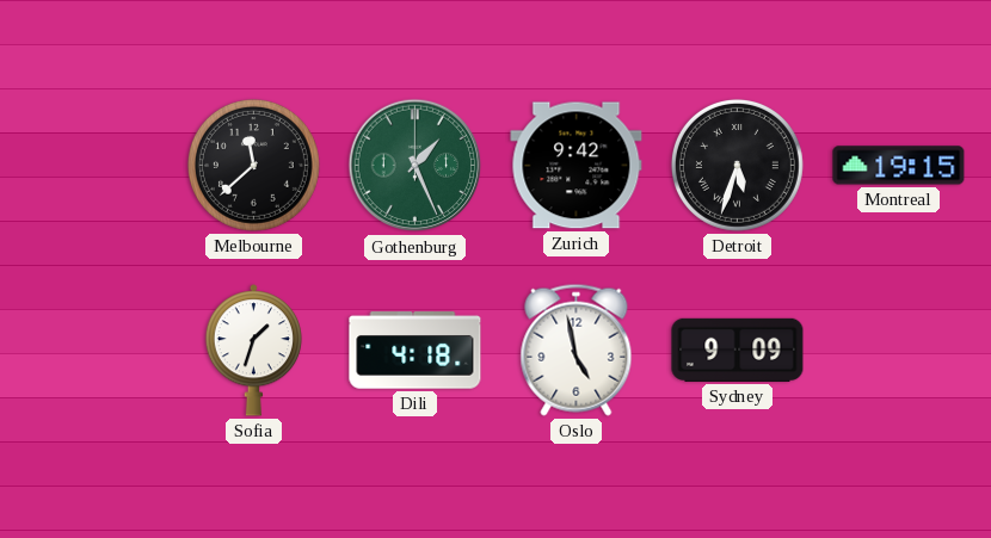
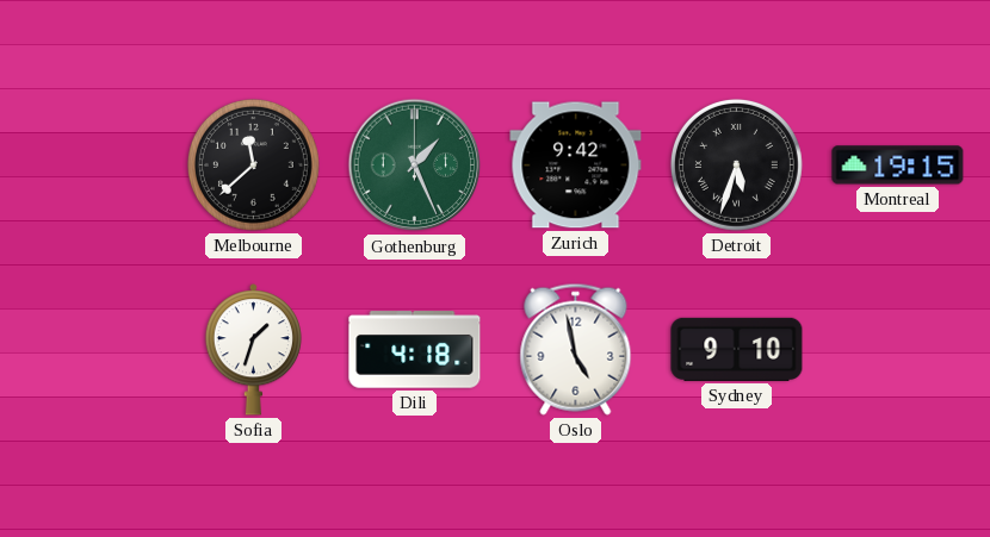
Sydney: 9:09 -> 9:10 (737, 349)
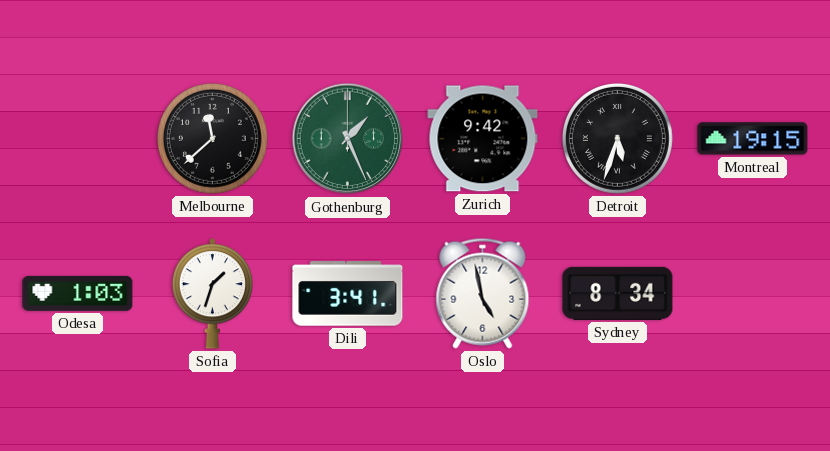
Odesa: none -> 1:03 (78, 293)
Dili: 4:18 -> 3:41 (348, 294)
Sydney: 9:10 -> 8:34 (618, 293)
